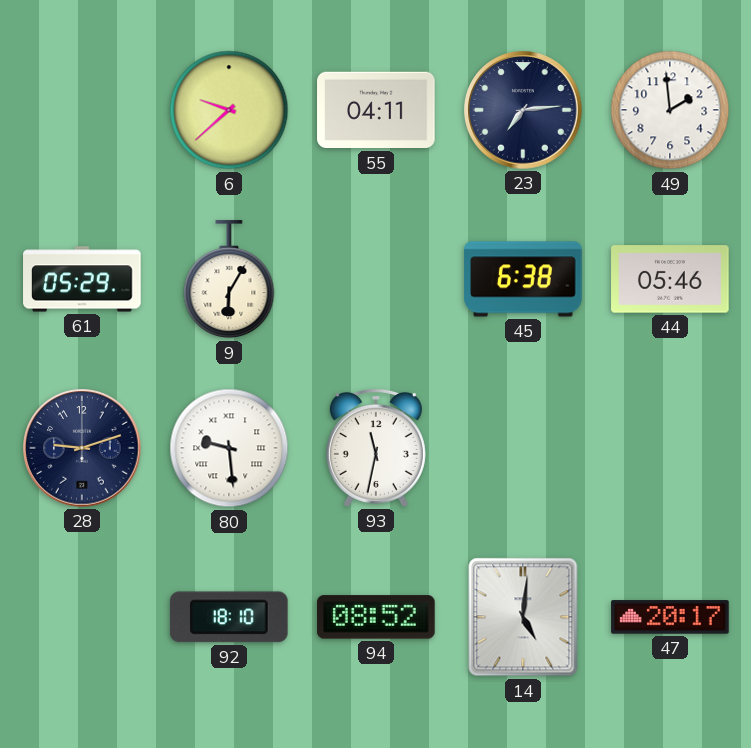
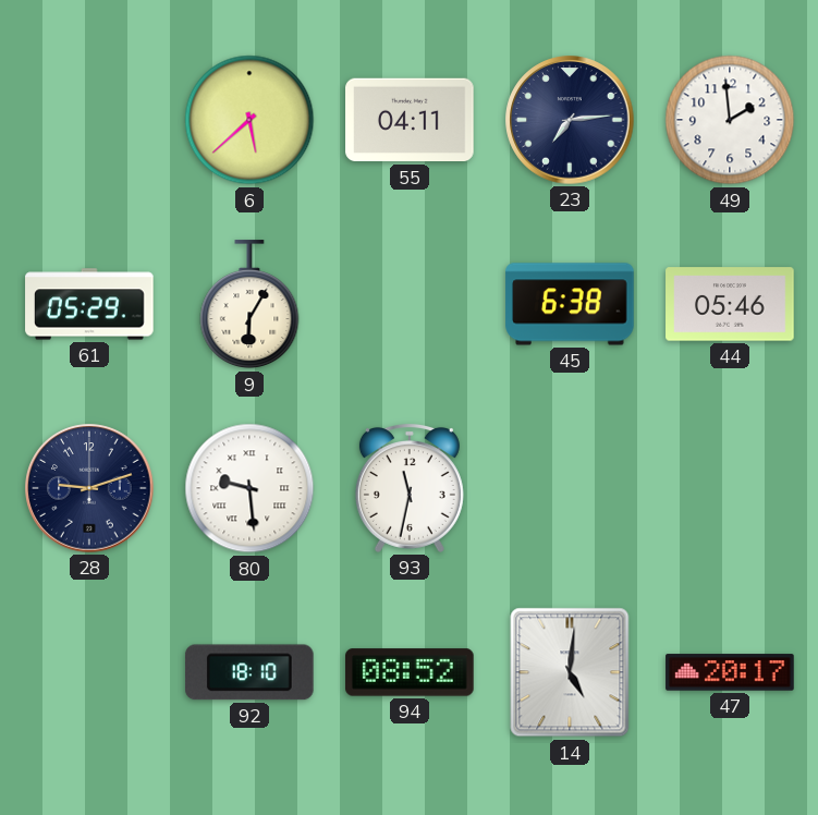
6: 9:38 -> 5:38 (249, 120)
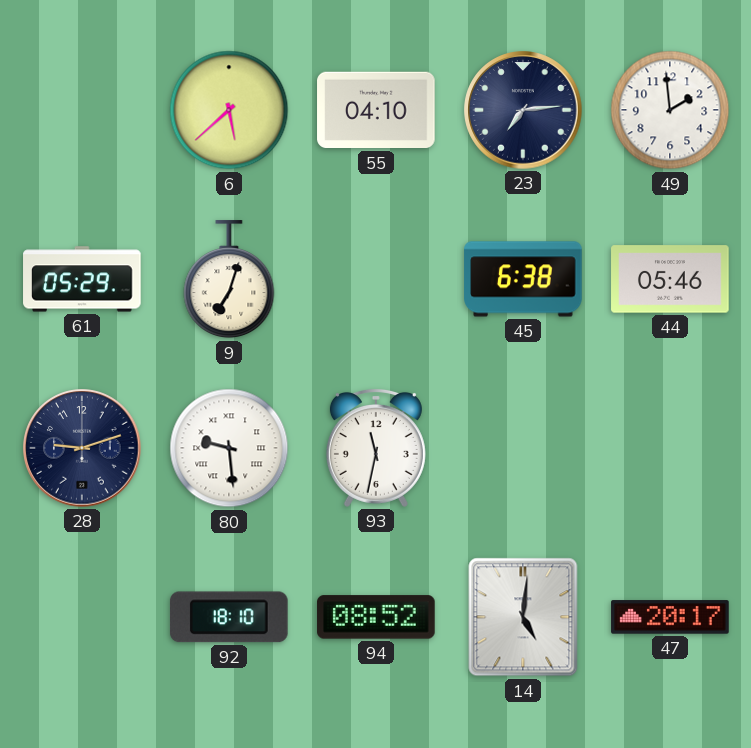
55: 04:11 -> 04:10 (376, 110)
9: 6:05 -> 7:03 (229, 280)
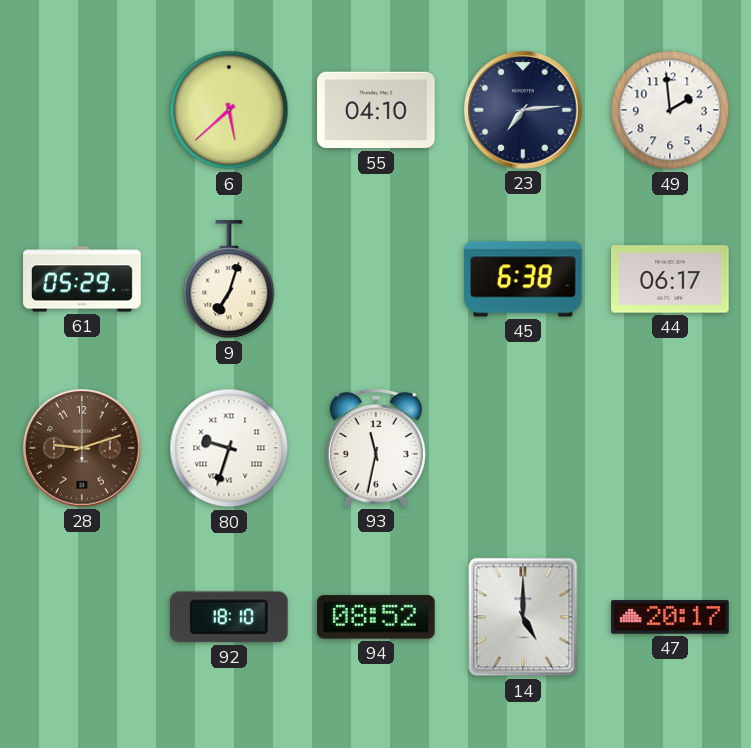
44: 05:46 -> 06:17 (670, 279)
28 dial: navy -> brown (82, 448)
80: 9:29 -> 9:33 (229, 448)
14: 5:01 -> 5:00 (523, 617)
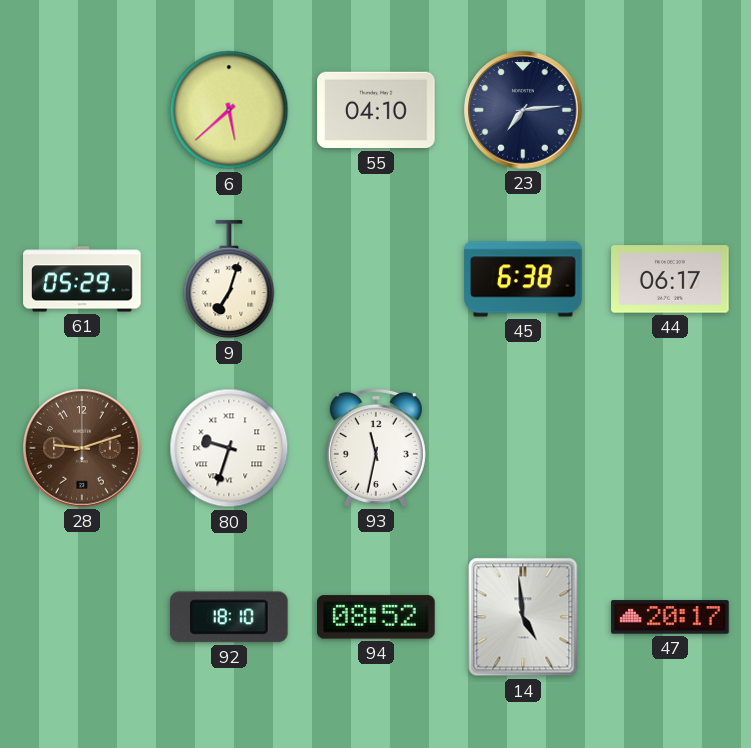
49: 1:59 -> none (670, 110)
14: 5:00 -> 4:59 (523, 617)
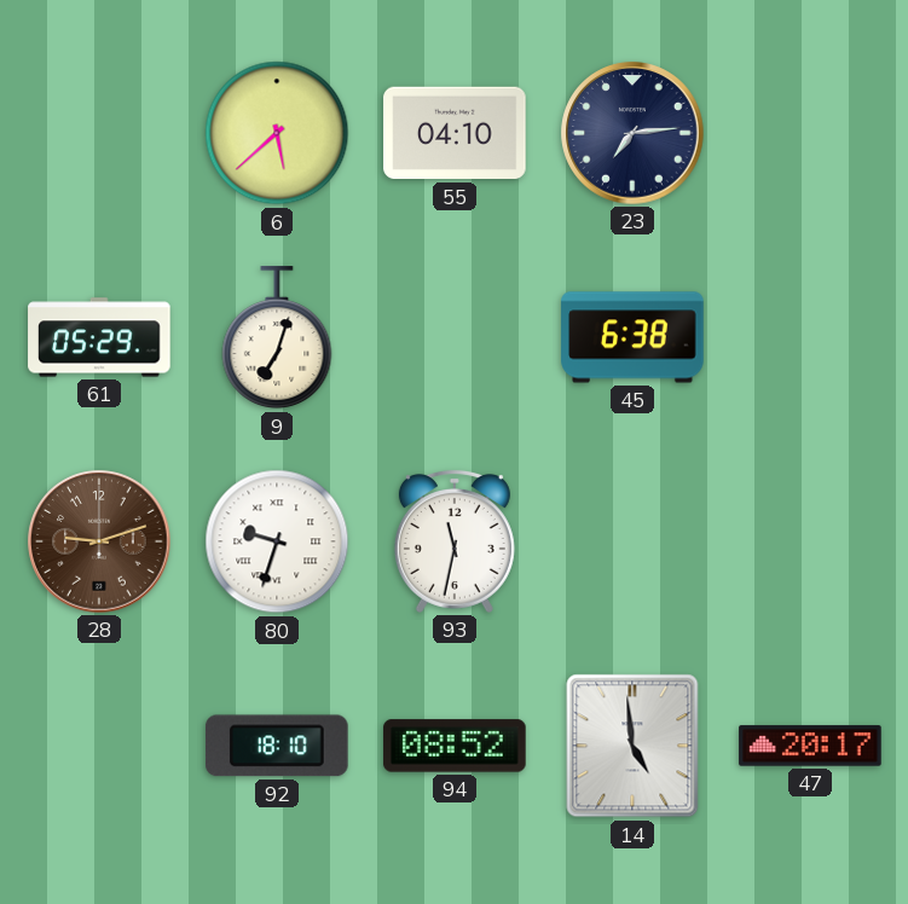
44: 06:17 -> none (670, 279)
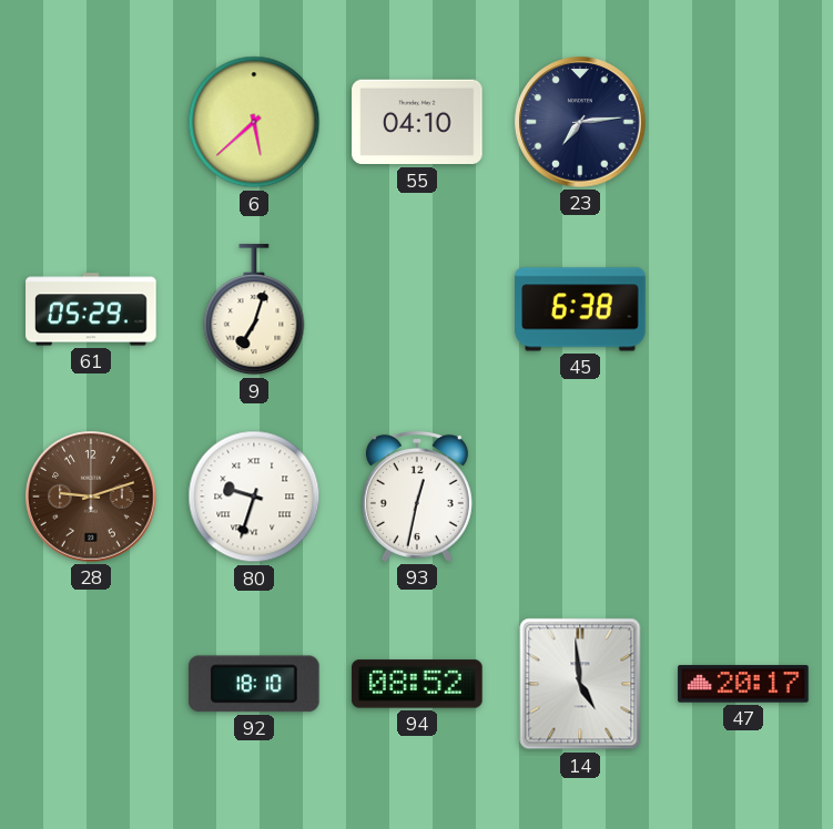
93: 11:32 -> 12:32 (417, 497)
